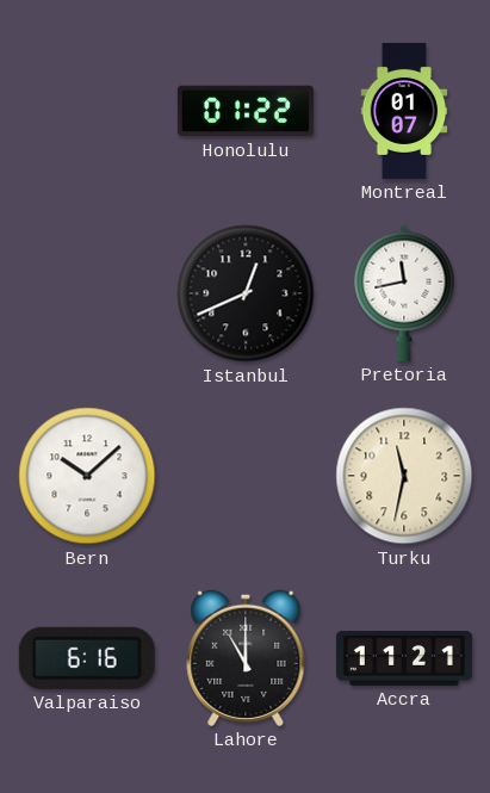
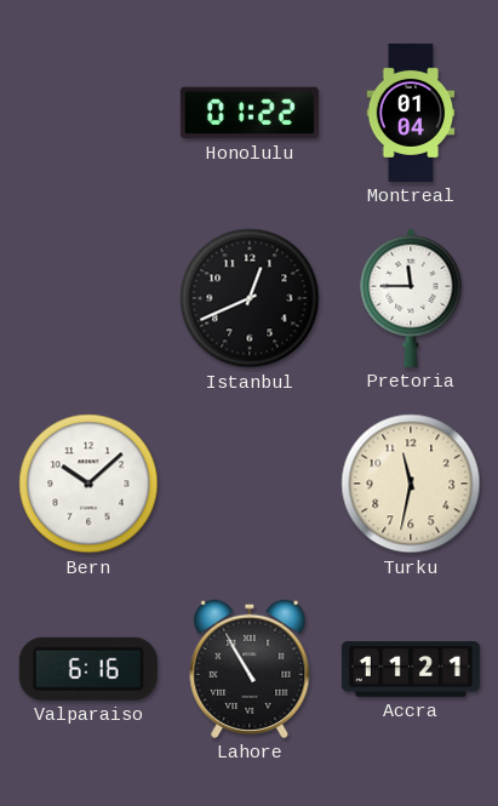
Montreal: 01:07 -> 01:04 (411, 113)
Pretoria: 11:43 -> 11:45 (411, 298)
Lahore: 11:00 -> 10:55 (250, 669)
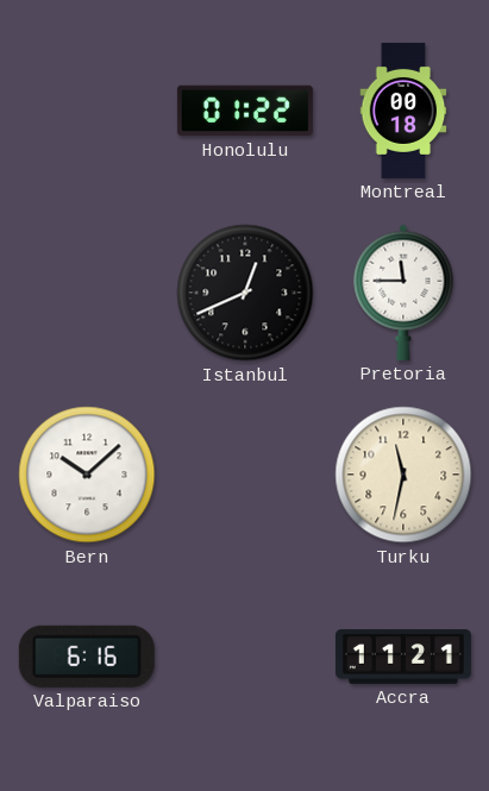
Montreal: 01:04 -> 00:18 (403, 111)
Lahore: 10:55 -> none (250, 669)
